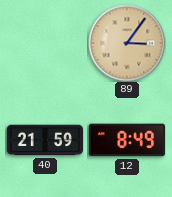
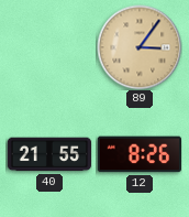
40: 21:59 -> 21:55 (48, 154)
12: 8:49 -> 8:26 (138, 154)
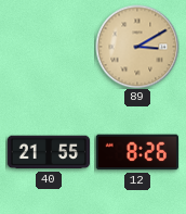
89: 3:06 -> 3:10 (137, 47)
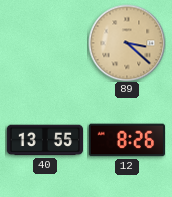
89: 3:10 -> 3:22 (127, 43)
40: 21:55 -> 13:55 (44, 140)
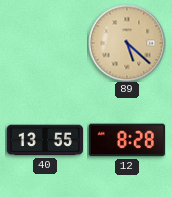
89: 3:22 -> 5:22 (127, 43)
12: 8:26 -> 8:28 (126, 140)
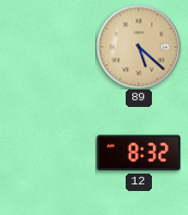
40: 13:55 -> none (44, 140)
12: 8:28 -> 8:32 (138, 153)
